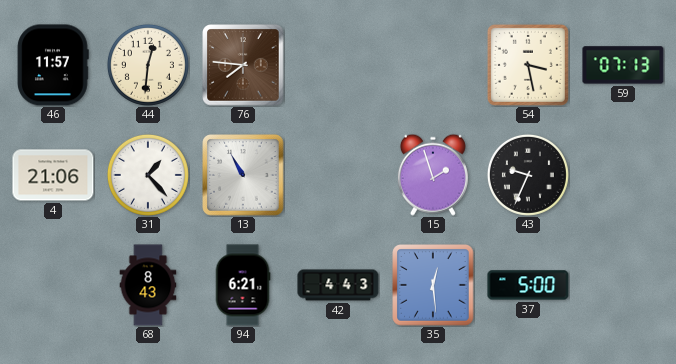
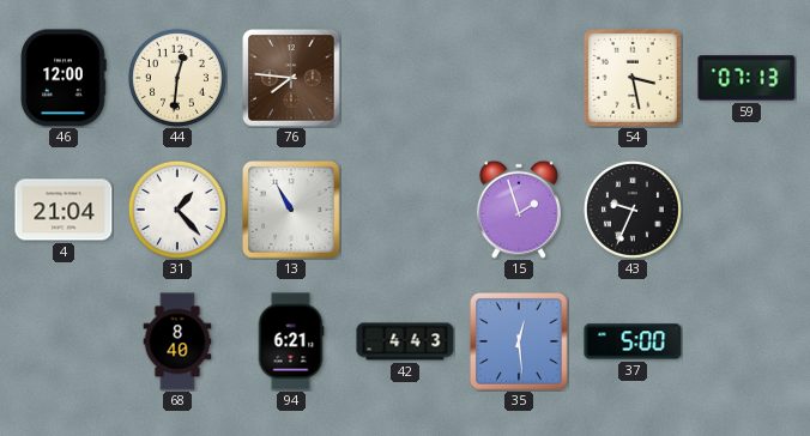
46: 11:57 -> 12:00 (64, 78)
4: 21:06 -> 21:04 (64, 210)
68: 8:43 -> 8:40 (177, 341)
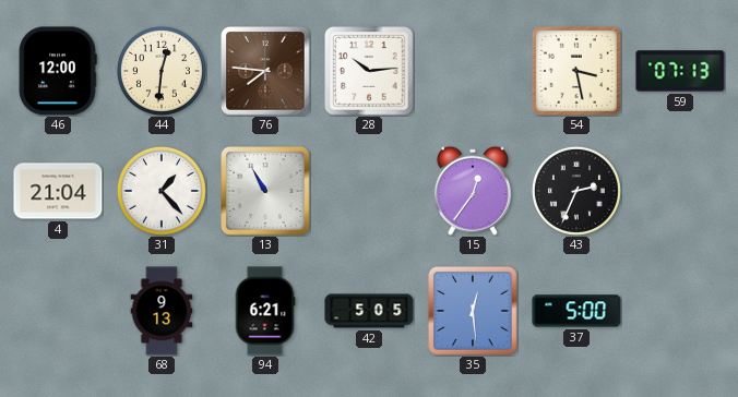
28: none -> 10:14 (369, 71)
15: 1:57 -> 12:36 (473, 191)
43: 9:34 -> 2:34 (576, 191)
68: 8:40 -> 9:13 (162, 311)
42: 4:43 -> 5:05 (369, 311)
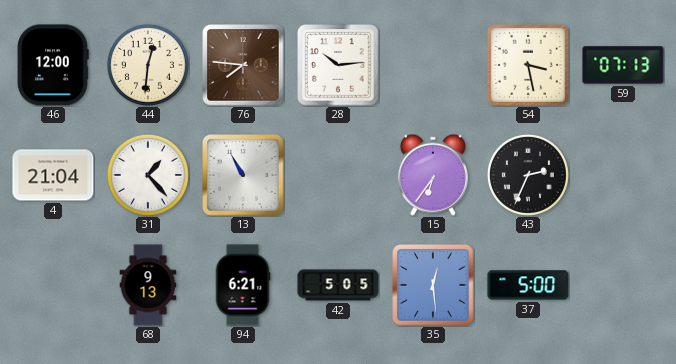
15: 12:36 -> 6:36 (433, 175)
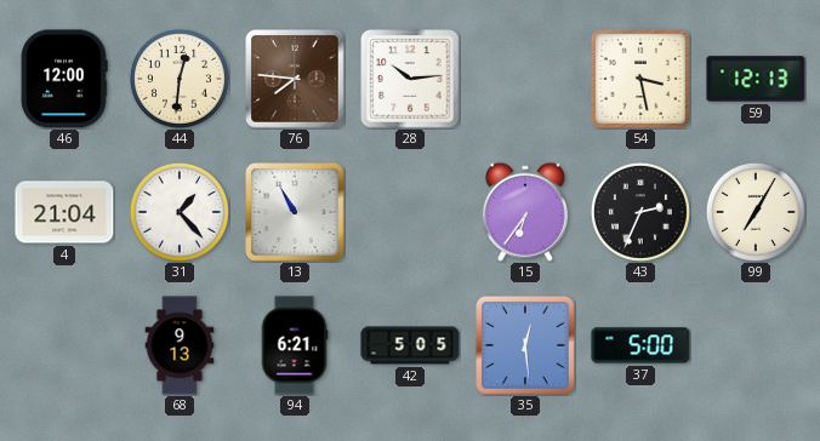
59: 07:13 -> 12:13 (756, 79)
99: none -> 7:05 (756, 212)
